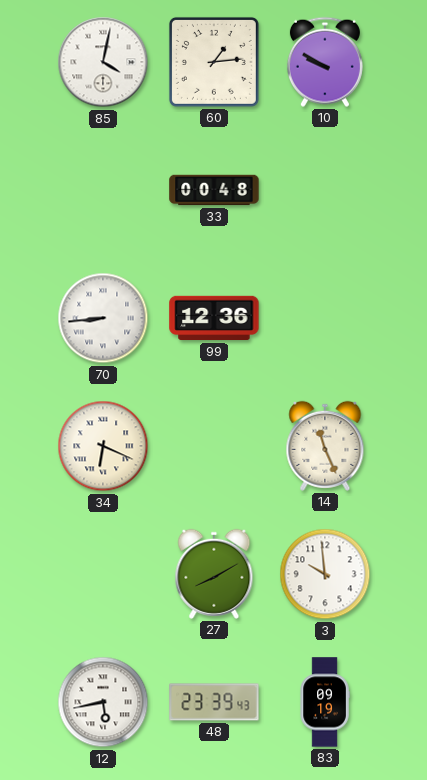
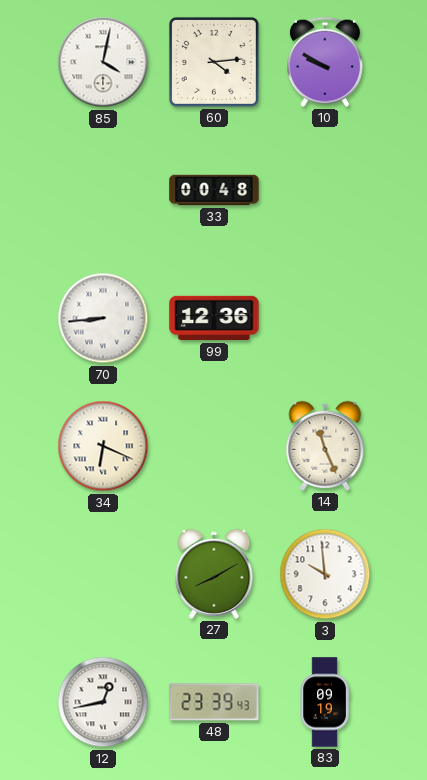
60: 1:14 -> 4:14 (214, 62)
12: 5:43 -> 12:43 (103, 702)
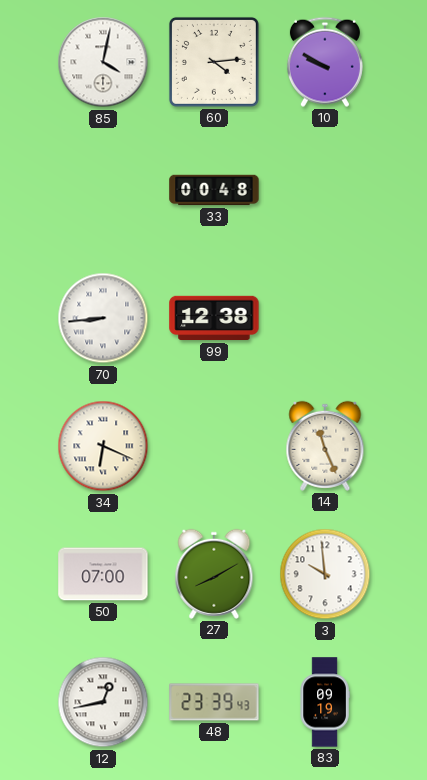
99: 12:36 -> 12:38 (214, 318)
50: none -> 07:00 (103, 574)
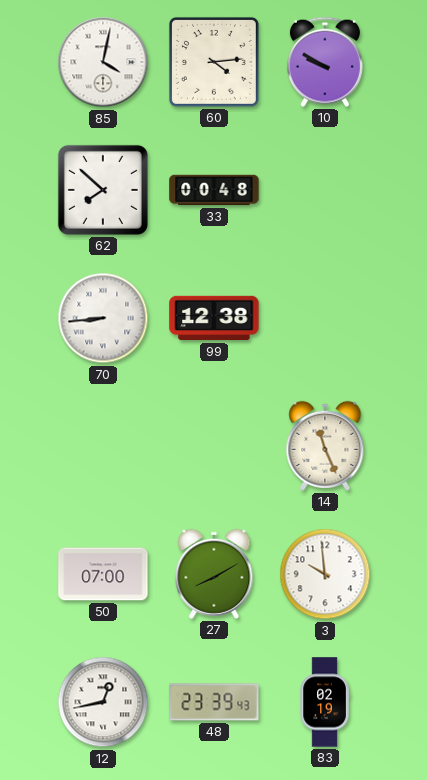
62: none -> 7:52 (103, 190)
34: 6:19 -> none (103, 446)
83: 09:19 -> 02:19 (325, 702)
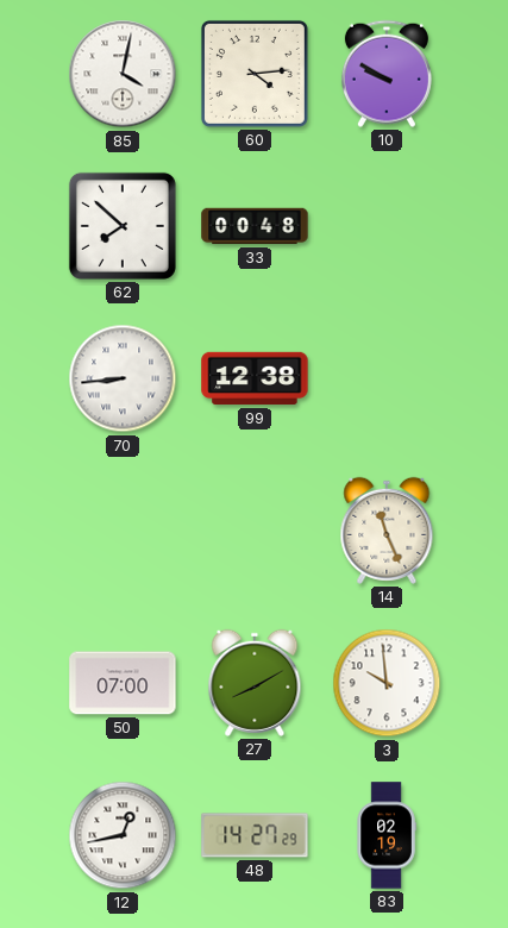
48: 23:39 -> 14:27 (255, 835)
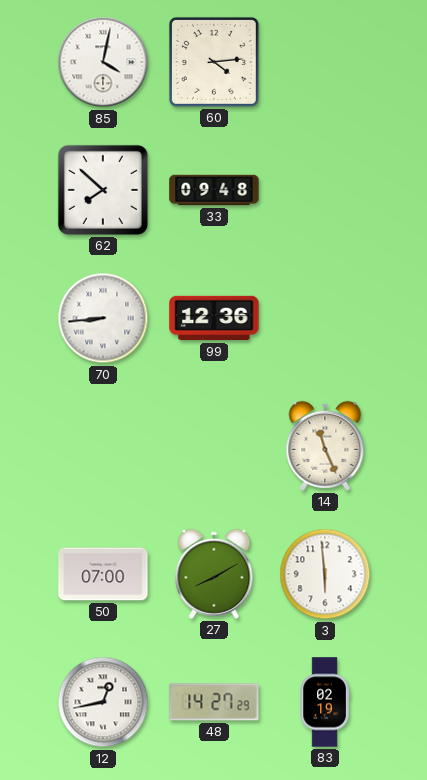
10: 9:50 -> none (387, 74)
33: 00:48 -> 09:48 (214, 190)
99: 12:38 -> 12:36 (214, 318)
3: 9:59 -> 5:59 (325, 574)
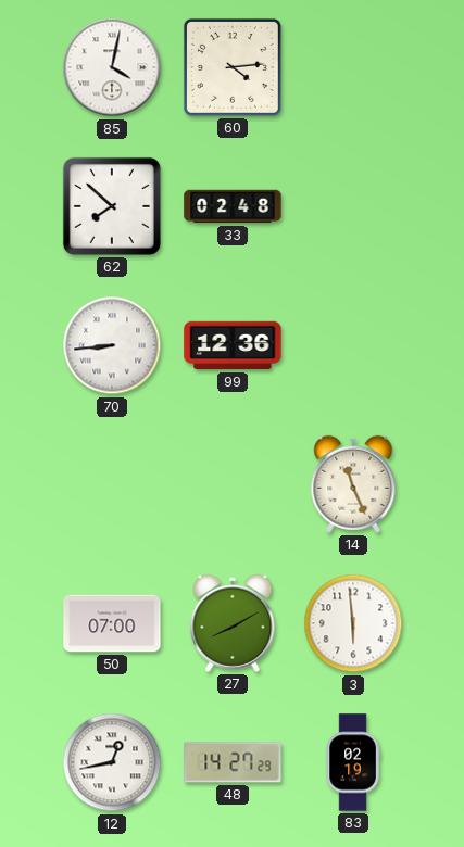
33: 09:48 -> 02:48 (233, 206)
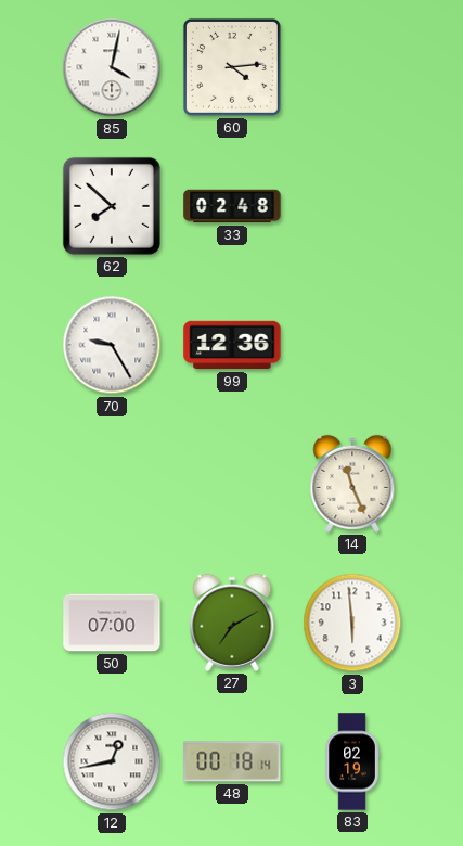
70: 8:44 -> 9:25 (112, 345)
27: 8:10 -> 7:10 (232, 623)
48: 14:27 -> 00:18 (232, 761)
